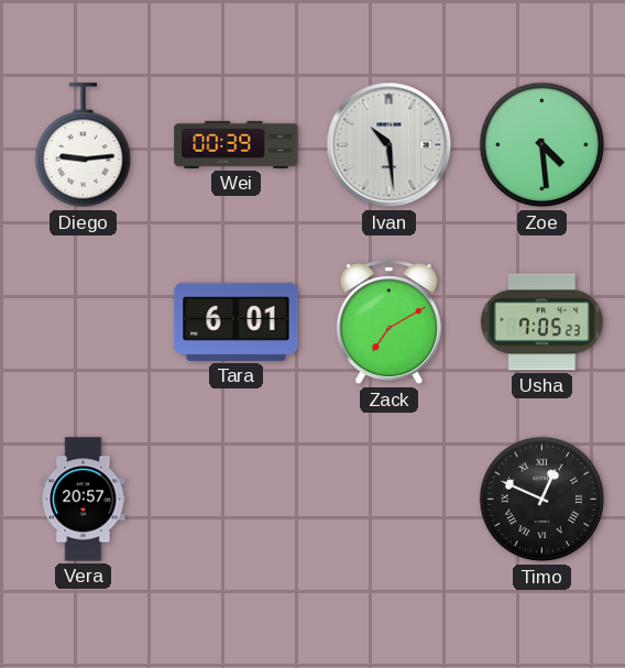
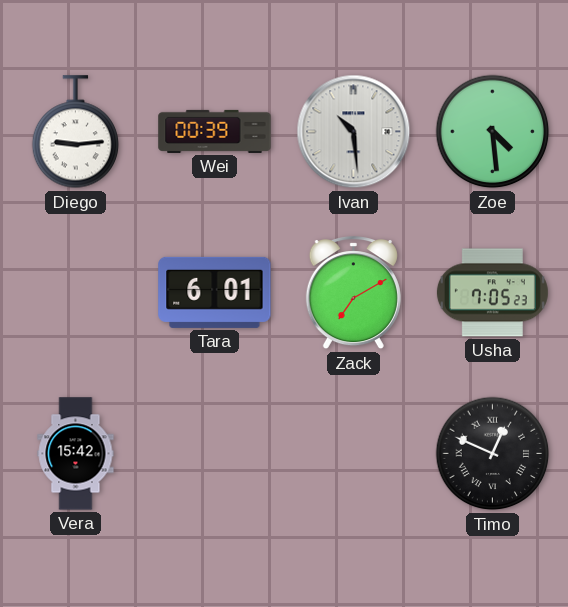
Vera: 20:57 -> 15:42 (76, 454)
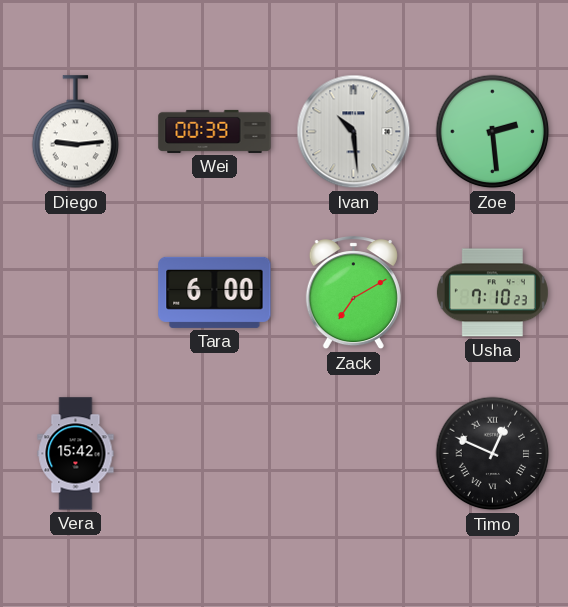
Zoe: 4:29 -> 2:29 (493, 132)
Tara: 6:01 -> 6:00 (215, 292)
Usha: 7:05 -> 7:10 (492, 293)
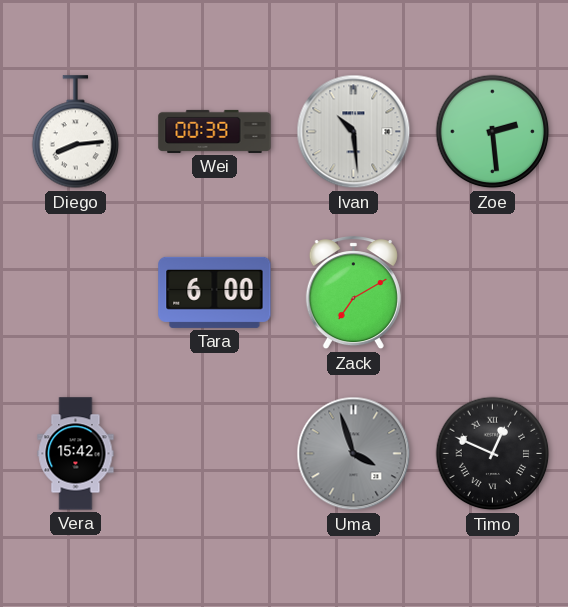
Diego: 9:14 -> 8:14 (76, 132)
Usha: 7:10 -> none (492, 293)
Uma: none -> 3:57 (354, 454)
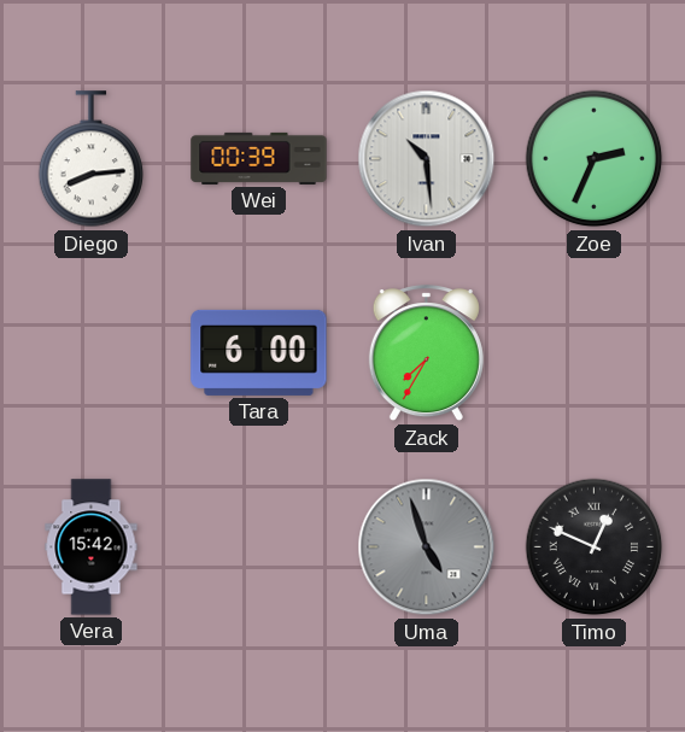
Zoe: 2:29 -> 2:34 (595, 159)
Zack: 7:10 -> 7:35 (426, 355)
Uma: 3:57 -> 4:57 (427, 547)
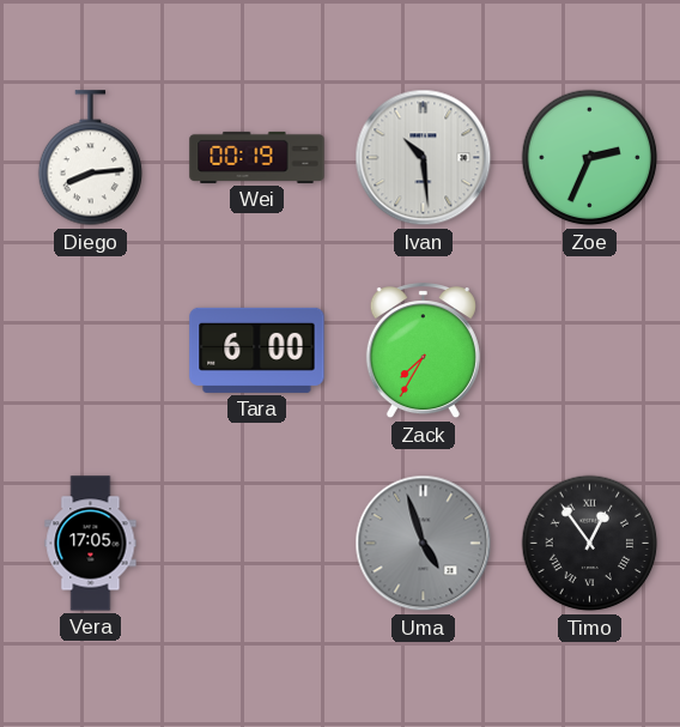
Wei: 00:39 -> 00:19 (257, 157)
Vera: 15:42 -> 17:05 (91, 544)
Timo: 12:49 -> 12:54 (590, 544)
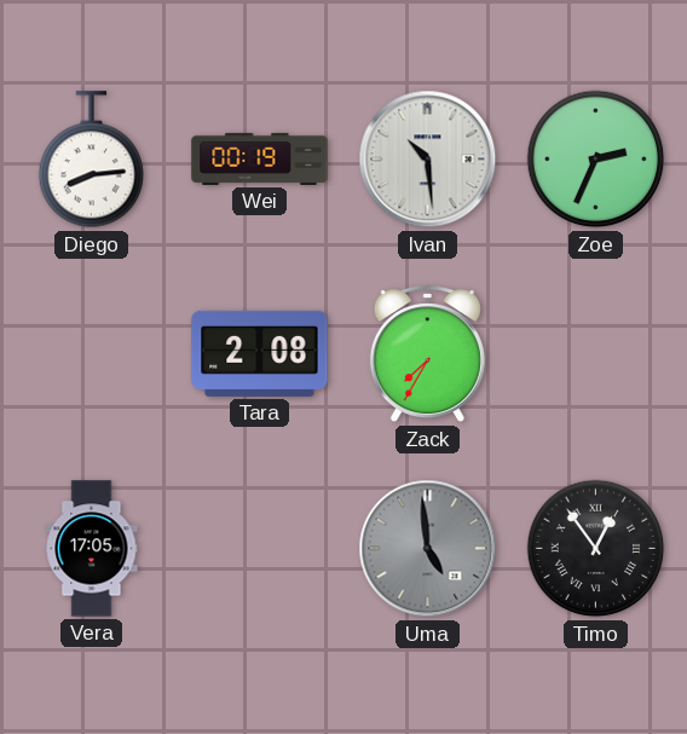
Tara: 6:00 -> 2:08 (260, 353)
Uma: 4:57 -> 4:59 (428, 549)
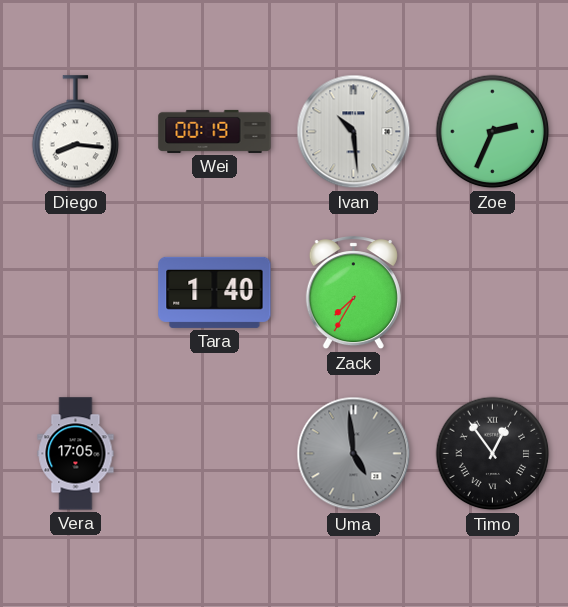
Diego: 8:14 -> 8:16 (76, 132)
Tara: 2:08 -> 1:40 (215, 292)
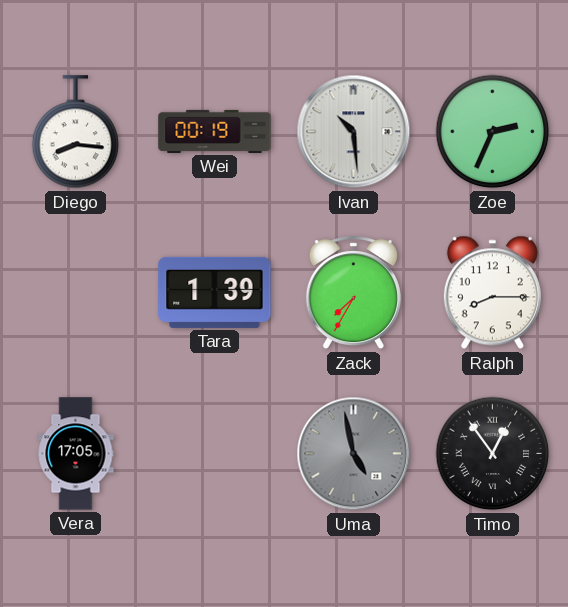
Tara: 1:40 -> 1:39 (215, 292)
Ralph: none -> 8:15 (492, 293)
Uma: 4:59 -> 4:58 (354, 454)
